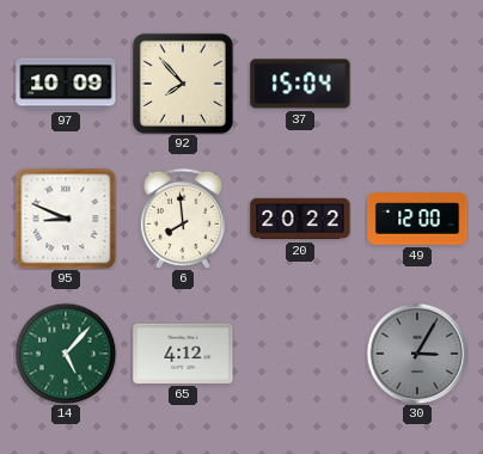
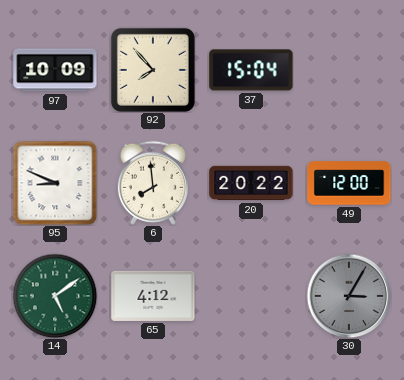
14: 5:07 -> 5:09 (55, 296)
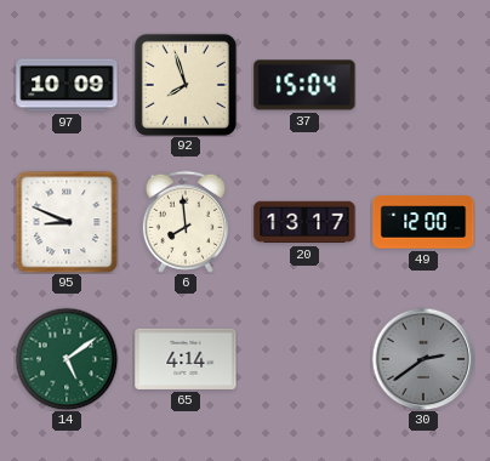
92: 7:53 -> 7:57 (186, 85)
20: 20:22 -> 13:17 (304, 222)
65: 4:12 -> 4:14 (186, 359)
30: 3:05 -> 2:39 (423, 359)
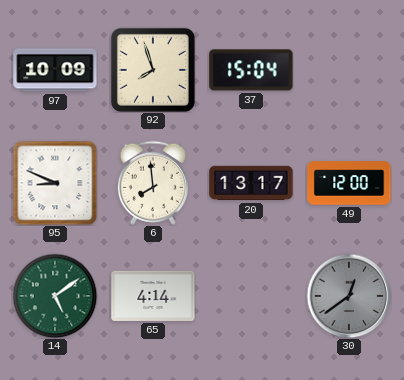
30: 2:39 -> 12:39 (349, 296)
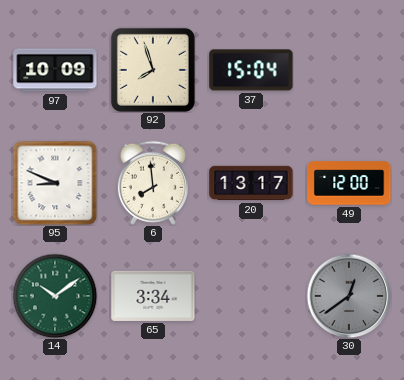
14: 5:09 -> 10:09 (55, 296)
65: 4:14 -> 3:34 (153, 296)
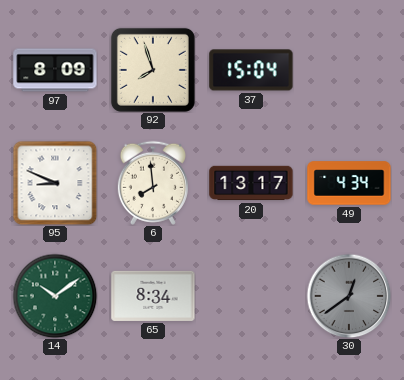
97: 10:09 -> 8:09 (55, 70)
49: 12:00 -> 4:34 (349, 183)
65: 3:34 -> 8:34 (153, 296)
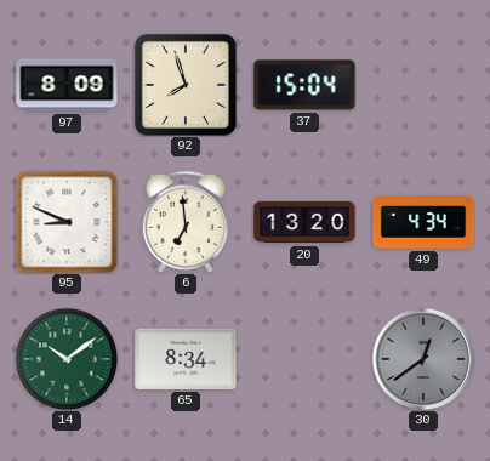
6: 7:59 -> 6:59 (186, 222)
20: 13:17 -> 13:20 (304, 222)
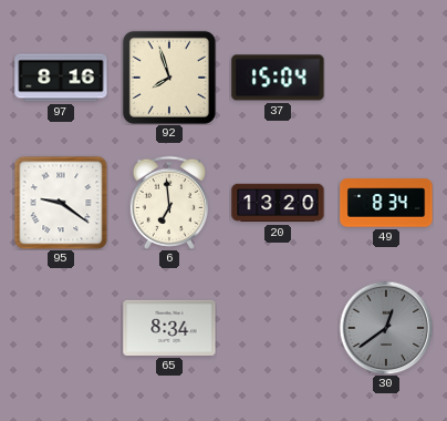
97: 8:09 -> 8:16 (61, 78)
95: 8:49 -> 9:21 (61, 203)
49: 4:34 -> 8:34 (386, 203)
14: 10:09 -> none (67, 359)
